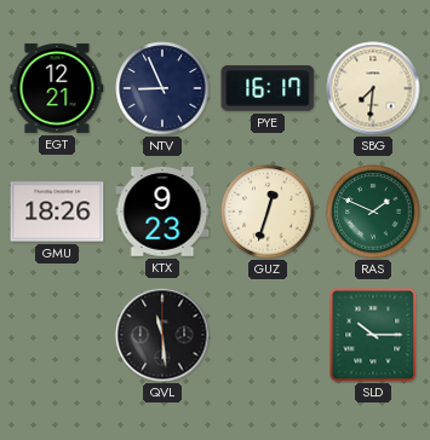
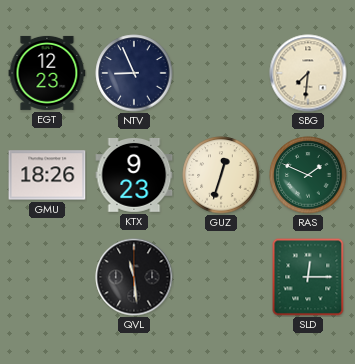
EGT: 12:21 -> 12:23 (47, 73)
PYE: 16:17 -> none (268, 88)
SLD: 10:15 -> 12:15 (308, 277)
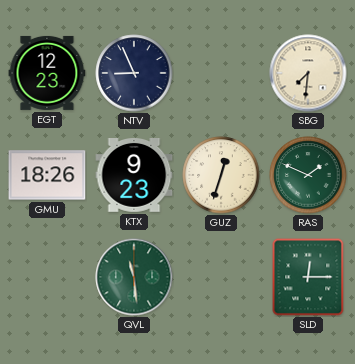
QVL dial: black -> green (134, 277)
